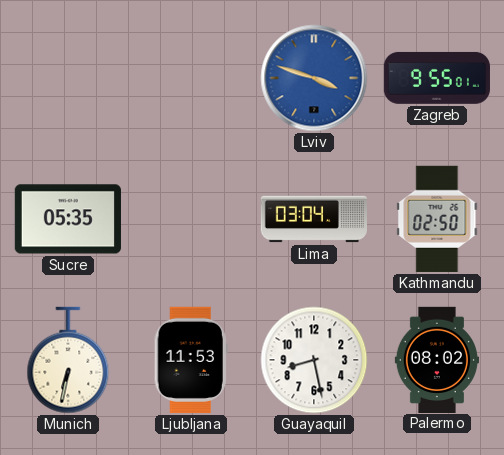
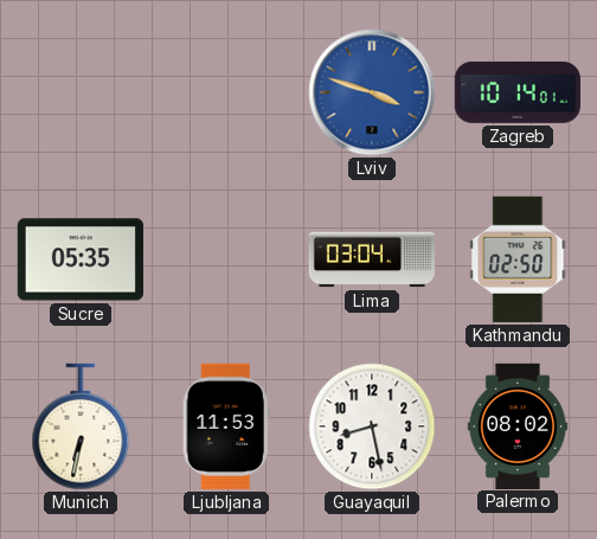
Zagreb: 9:55 -> 10:14 (518, 92)
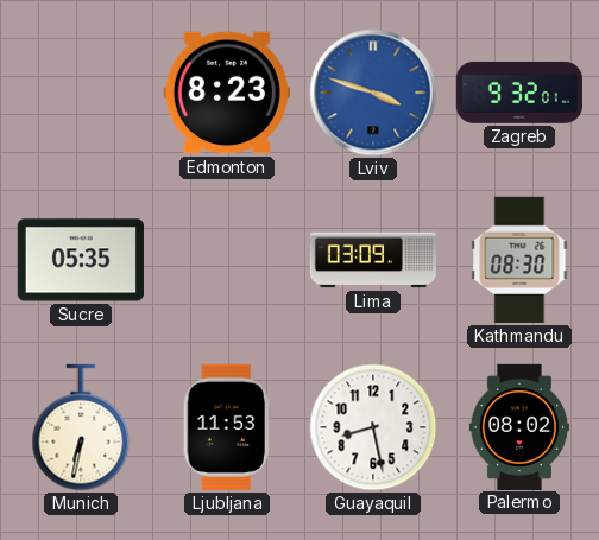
Edmonton: none -> 8:23 (227, 93)
Zagreb: 10:14 -> 9:32 (519, 93)
Lima: 03:04 -> 03:09 (372, 260)
Kathmandu: 02:50 -> 08:30 (519, 260)
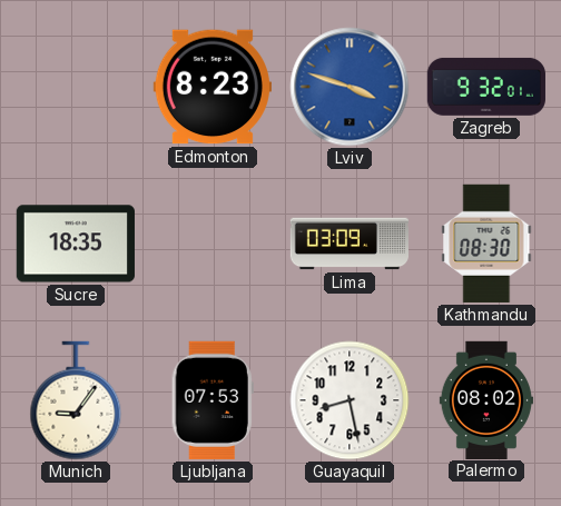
Sucre: 05:35 -> 18:35 (76, 244)
Munich: 6:32 -> 9:06 (76, 400)
Ljubljana: 11:53 -> 07:53 (213, 400)
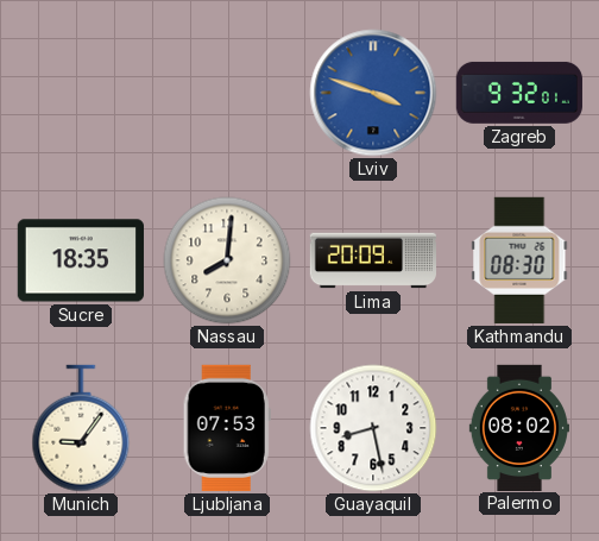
Edmonton: 8:23 -> none (213, 87)
Nassau: none -> 8:01 (227, 260)
Lima: 03:09 -> 20:09 (372, 260)
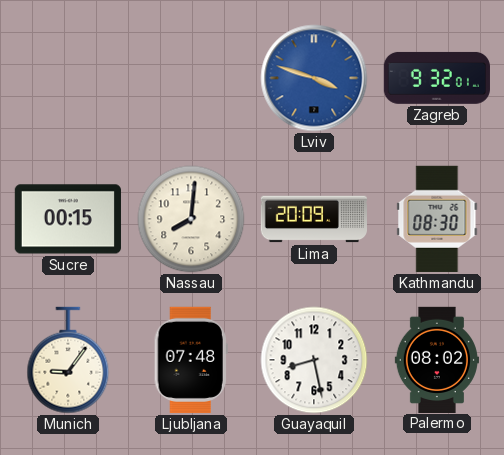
Sucre: 18:35 -> 00:15 (68, 219)
Ljubljana: 07:53 -> 07:48 (191, 360)
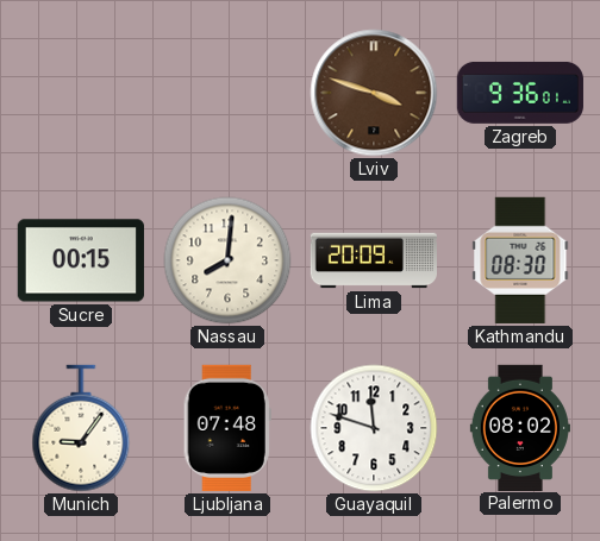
Lviv dial: blue -> brown (374, 93)
Zagreb: 9:32 -> 9:36 (520, 93)
Guayaquil: 8:28 -> 11:48 (374, 428)
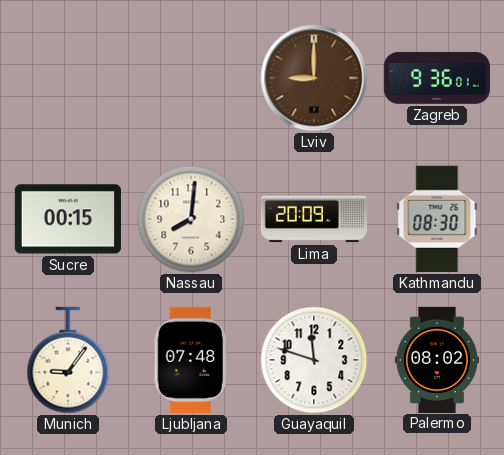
Lviv: 3:48 -> 9:00 (314, 78)
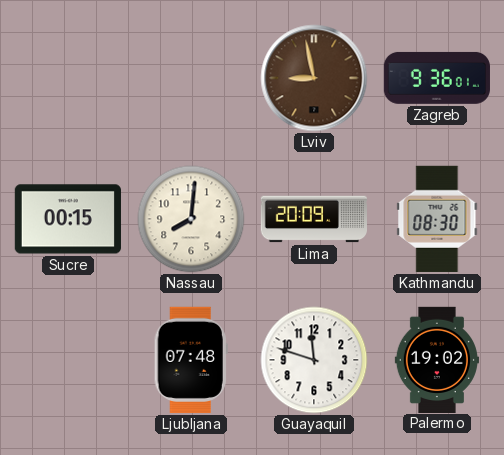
Lviv: 9:00 -> 8:58 (314, 78)
Munich: 9:06 -> none (68, 360)
Palermo: 08:02 -> 19:02 (437, 359)
